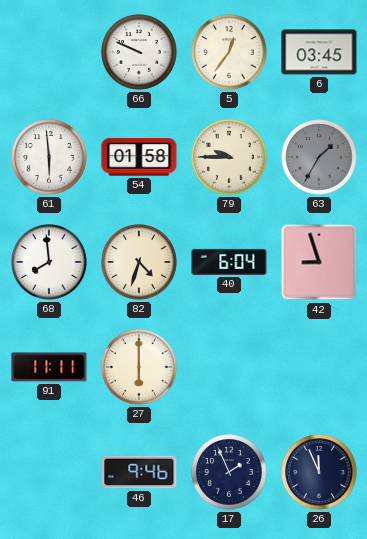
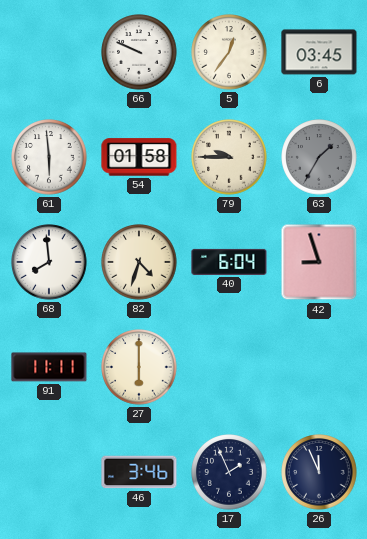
46: 9:46 -> 3:46 (139, 472)
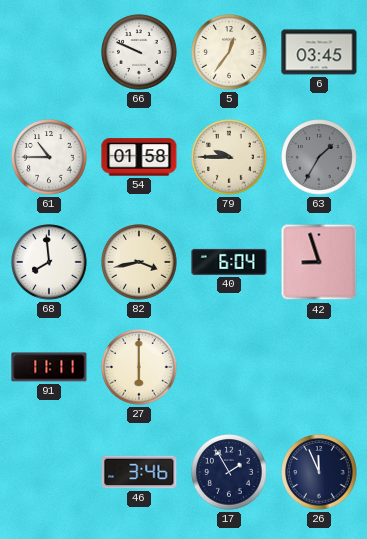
61: 5:59 -> 10:45 (49, 157)
82: 4:33 -> 3:43 (139, 262)
17: 1:56 -> 1:55 (229, 472)
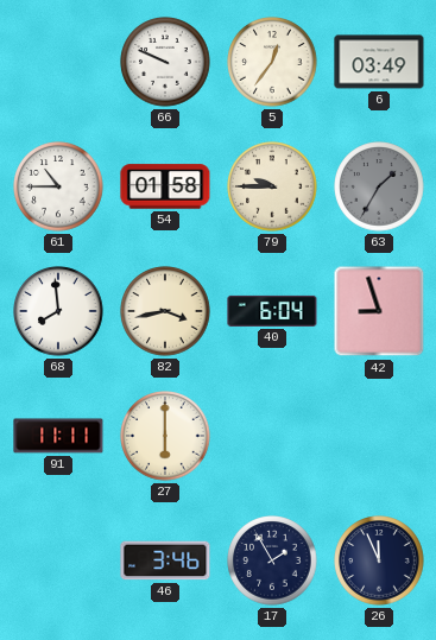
6: 03:45 -> 03:49 (379, 62)
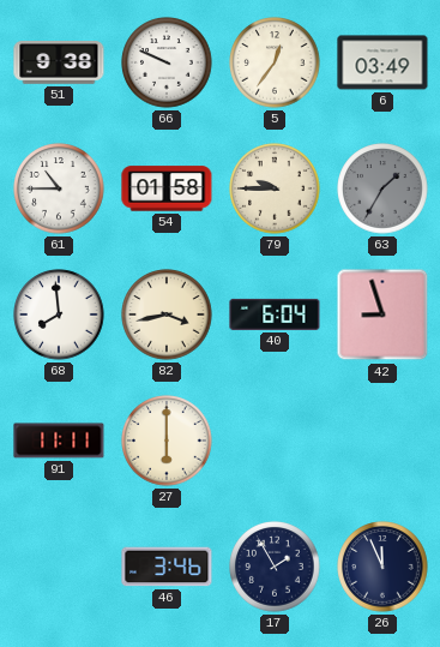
51: none -> 9:38 (59, 62)
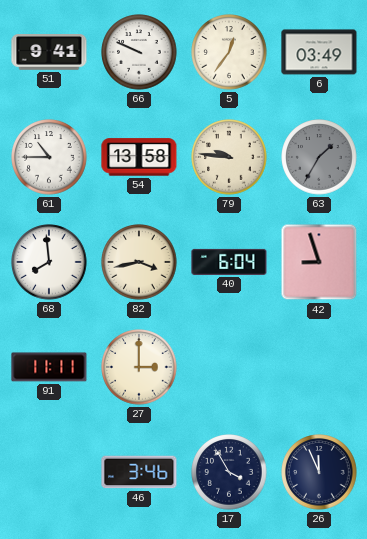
51: 9:38 -> 9:41 (49, 52)
54: 01:58 -> 13:58 (139, 157)
79: 9:45 -> 9:46 (229, 157)
27: 6:00 -> 3:00 (139, 367)
17: 1:55 -> 3:55 (229, 472)
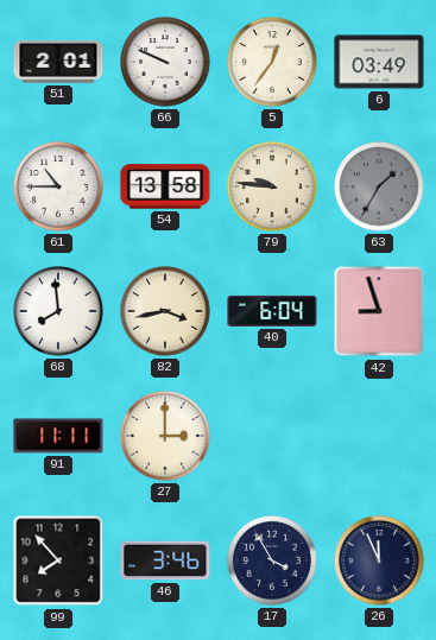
51: 9:41 -> 2:01 (58, 62)
99: none -> 7:53 (58, 560)
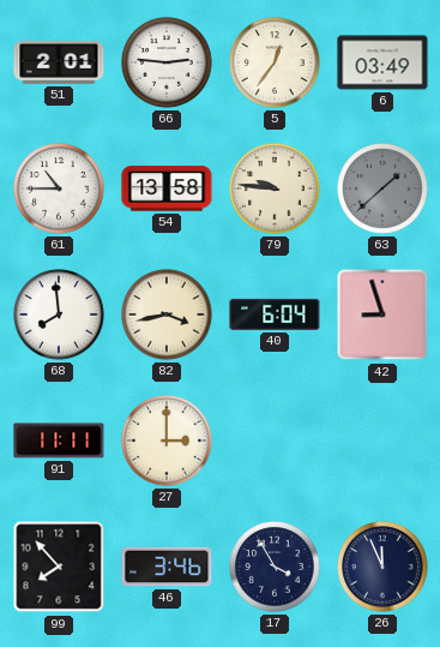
66: 9:49 -> 2:46 (167, 62)
63: 1:35 -> 1:38 (382, 188)
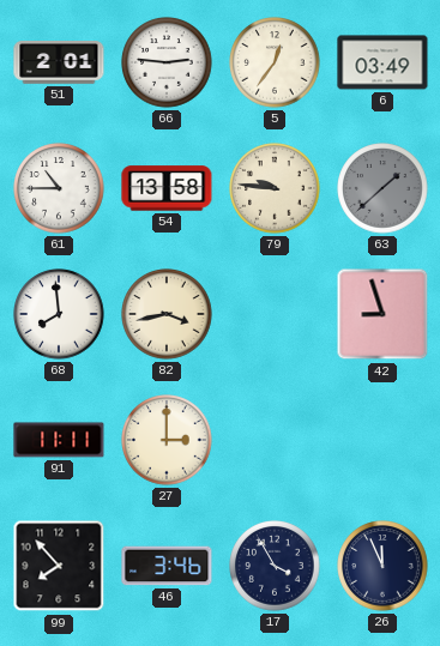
40: 6:04 -> none (275, 314)
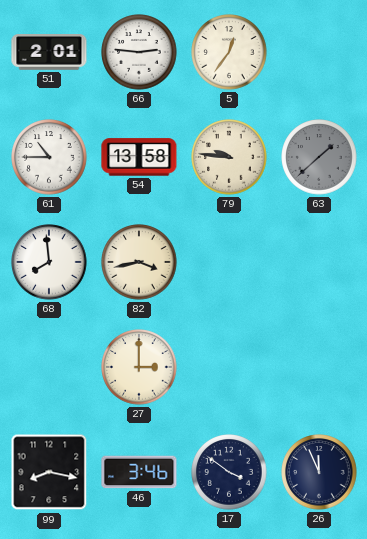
6: 03:49 -> none (382, 62)
42: 8:57 -> none (382, 314)
91: 11:11 -> none (59, 440)
99: 7:53 -> 8:17 (49, 472)
17: 3:55 -> 3:51 (229, 472)
